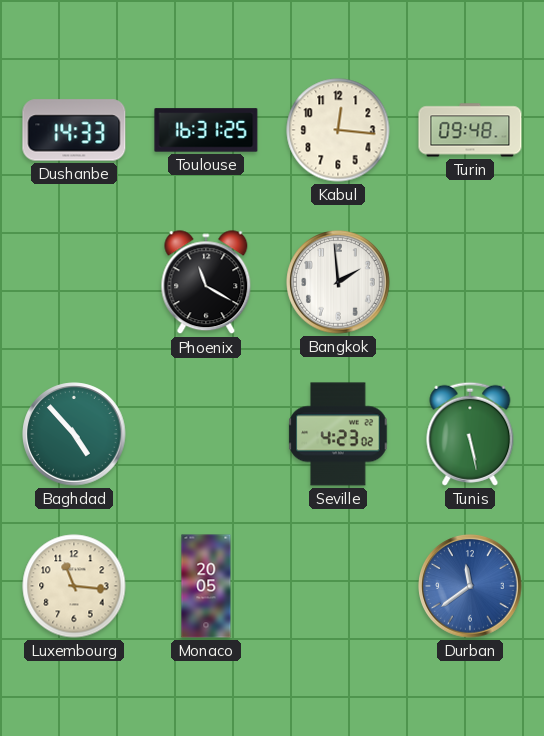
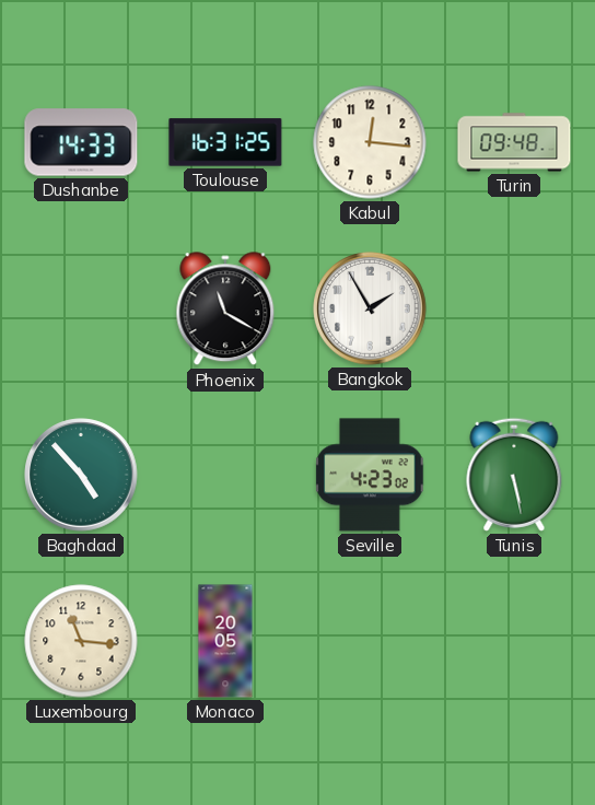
Bangkok: 1:59 -> 1:55 (370, 308)
Durban: 11:39 -> none (470, 586)
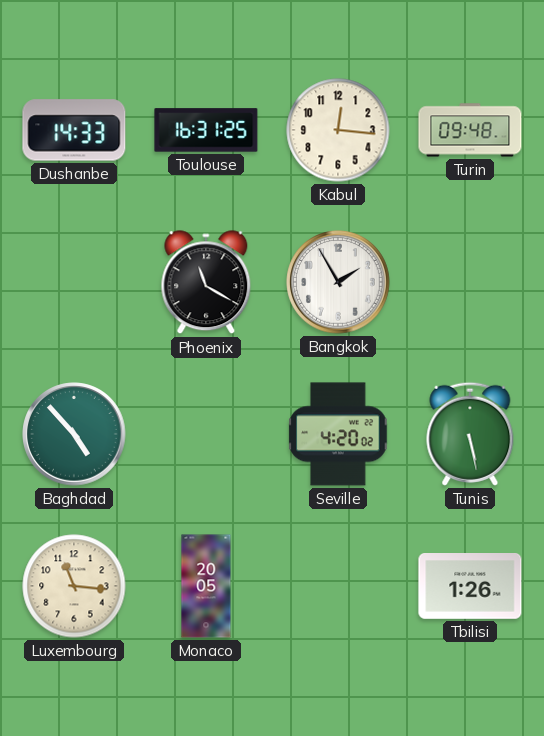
Seville: 4:23 -> 4:20 (338, 434)
Tbilisi: none -> 1:26 (470, 586)
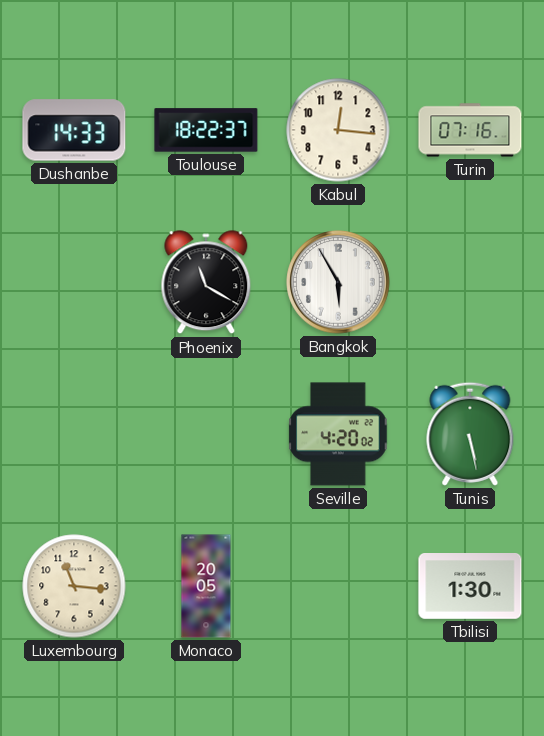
Toulouse: 16:31 -> 18:22 (206, 130)
Turin: 09:48 -> 07:16 (470, 130)
Bangkok: 1:55 -> 5:55 (338, 282)
Baghdad: 4:53 -> none (74, 434)
Tbilisi: 1:26 -> 1:30 (470, 586)
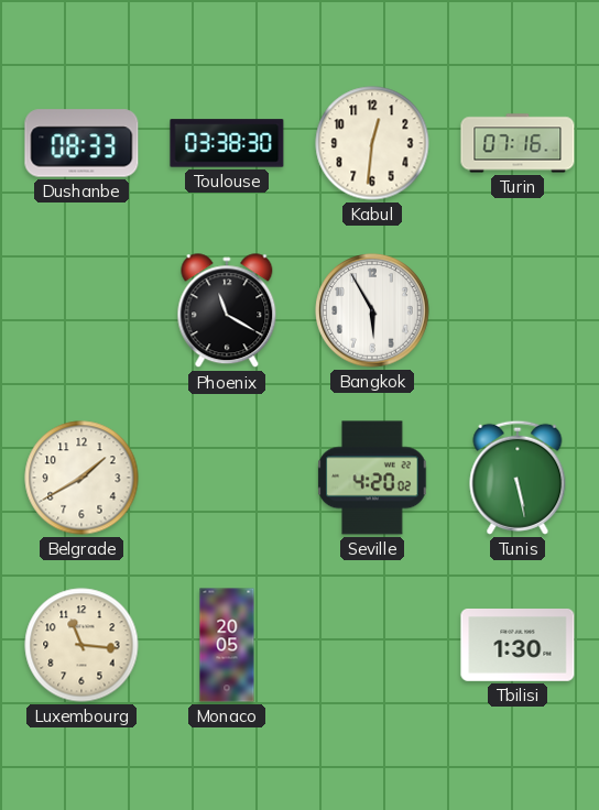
Dushanbe: 14:33 -> 08:33 (81, 143)
Toulouse: 18:22 -> 03:38 (227, 143)
Kabul: 12:16 -> 12:31 (372, 143)
Belgrade: none -> 1:40 (81, 478)
